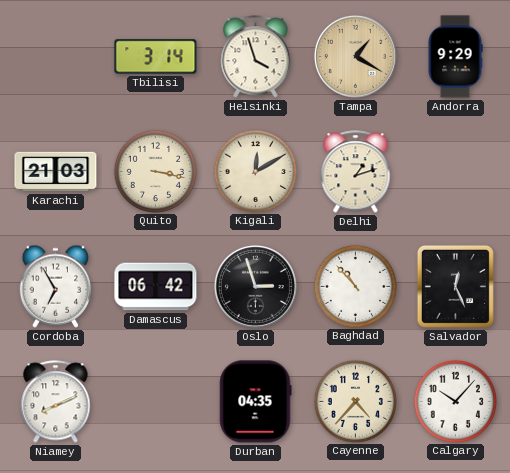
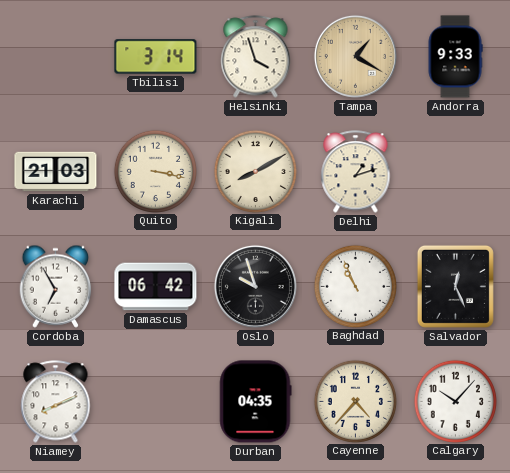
Andorra: 9:29 -> 9:33 (455, 57)
Kigali: 12:10 -> 8:10 (255, 171)
Oslo: 2:57 -> 9:57 (255, 286)
Baghdad: 10:53 -> 10:56 (355, 286)
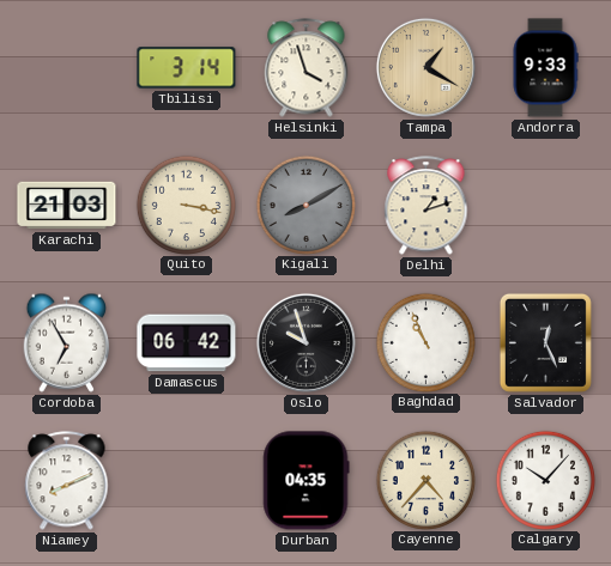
Kigali dial: cream -> grey (305, 205)
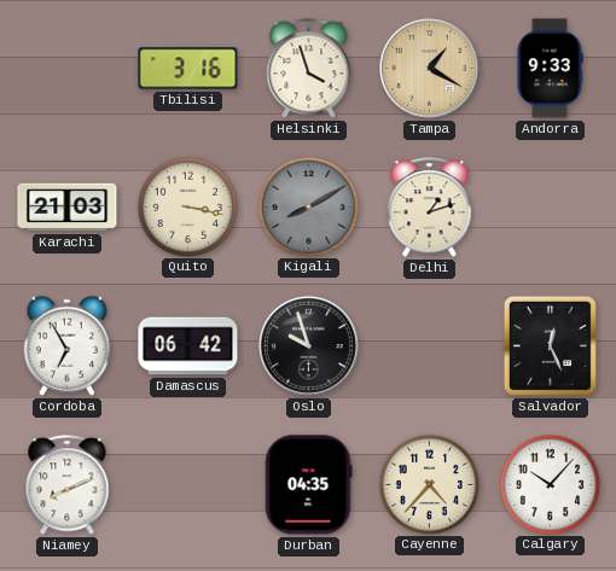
Tbilisi: 3:14 -> 3:16 (188, 69)
Baghdad: 10:56 -> none (425, 342)
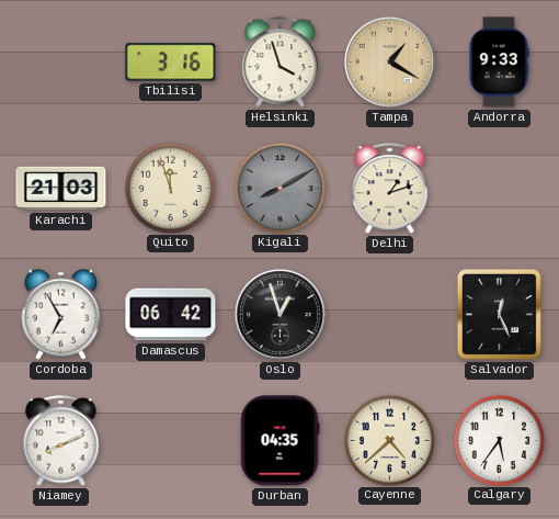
Quito: 3:17 -> 11:57 (170, 188)
Oslo: 9:57 -> 12:57 (279, 314)
Cayenne: 4:37 -> 4:38 (389, 440)
Calgary: 10:07 -> 5:36 (499, 440)
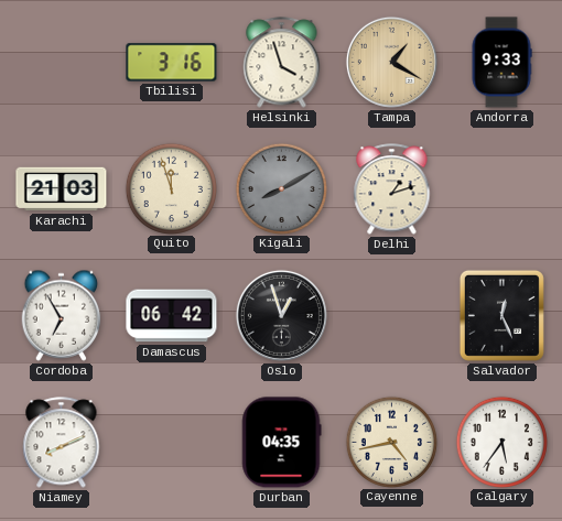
Cayenne: 4:38 -> 4:43 (391, 442)
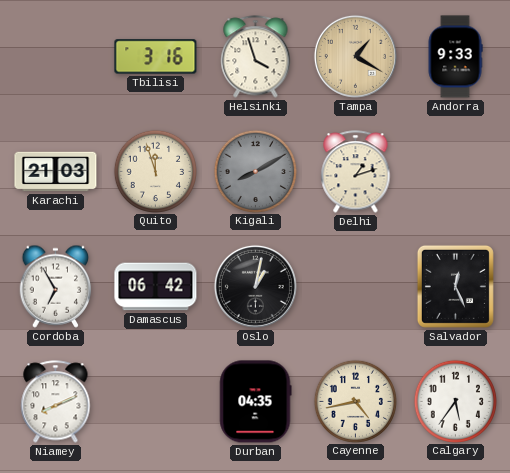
Oslo: 12:57 -> 1:02 (255, 286)
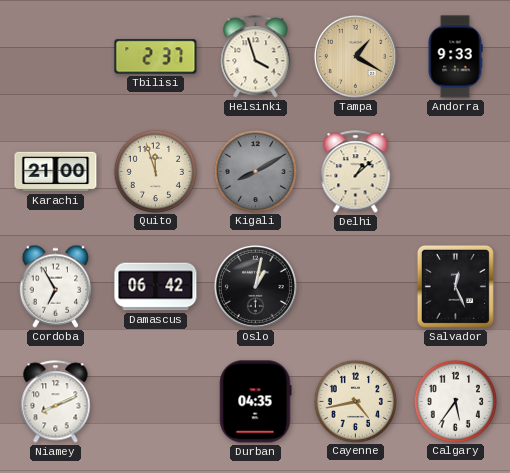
Tbilisi: 3:16 -> 2:37 (156, 57)
Karachi: 21:03 -> 21:00 (56, 172)
Delhi: 1:12 -> 1:08 (356, 172)
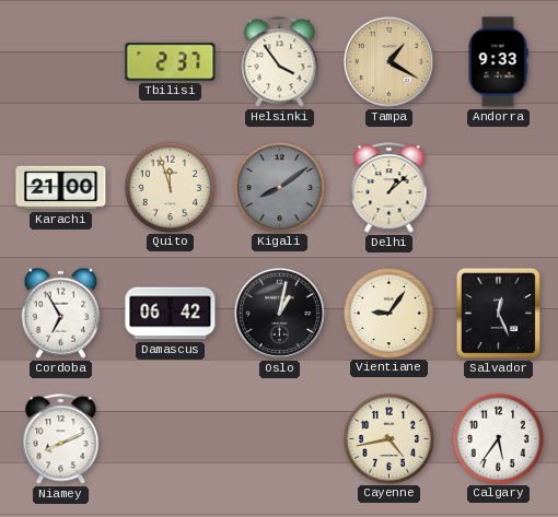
Helsinki: 3:57 -> 3:54 (280, 62)
Kigali: 8:10 -> 8:09 (279, 187)
Vientiane: none -> 9:06 (388, 313)
Durban: 04:35 -> none (255, 402)
